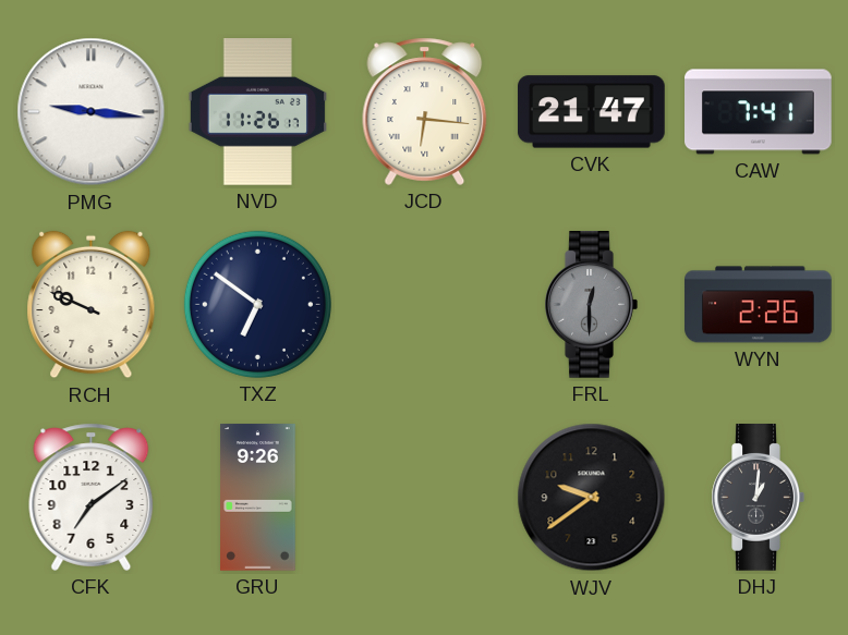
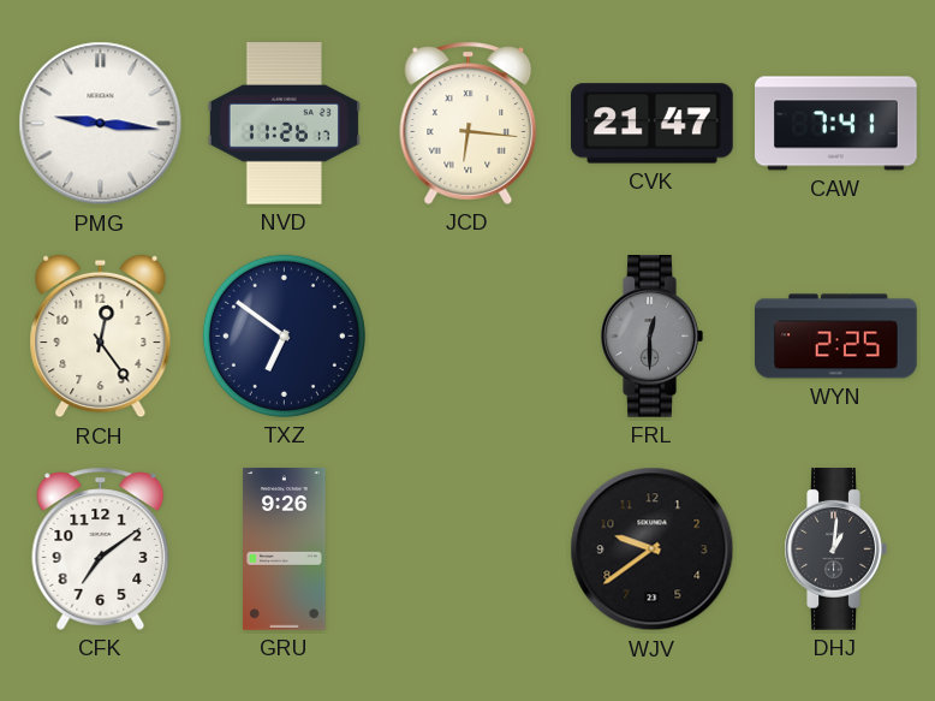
RCH: 9:49 -> 12:24 (101, 337)
WYN: 2:26 -> 2:25 (836, 337)
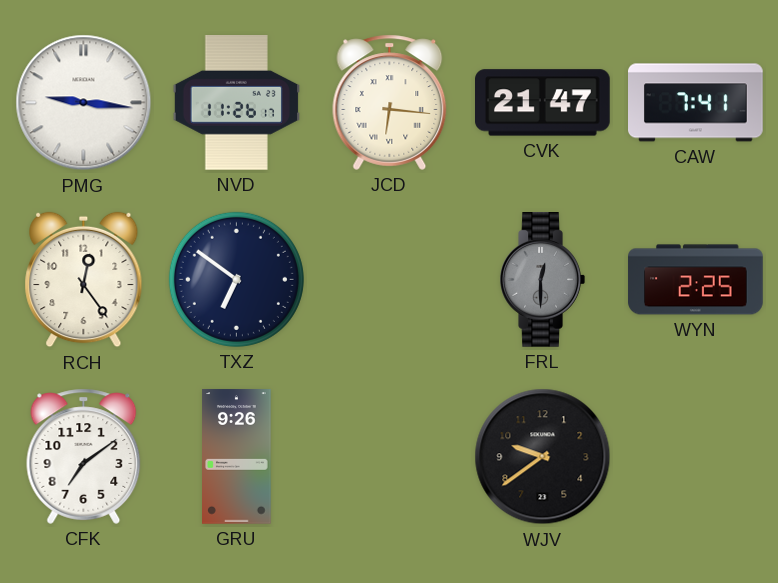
DHJ: 1:01 -> none (835, 549)
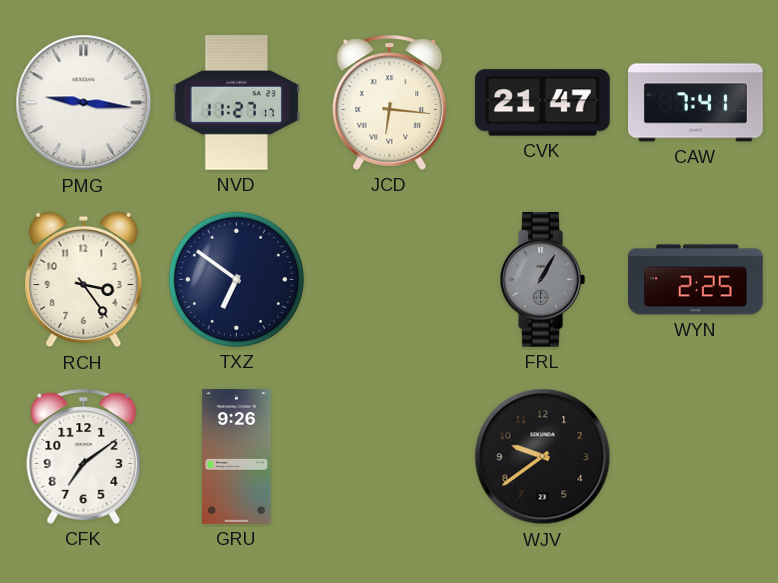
NVD: 11:26 -> 11:27 (236, 103)
RCH: 12:24 -> 3:24 (84, 280)
FRL: 12:30 -> 1:05 (542, 280)
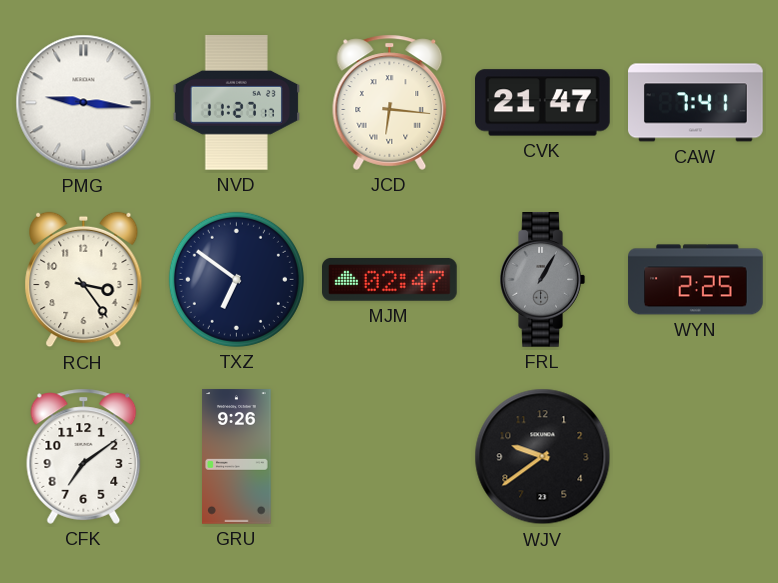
MJM: none -> 02:47 (390, 279)
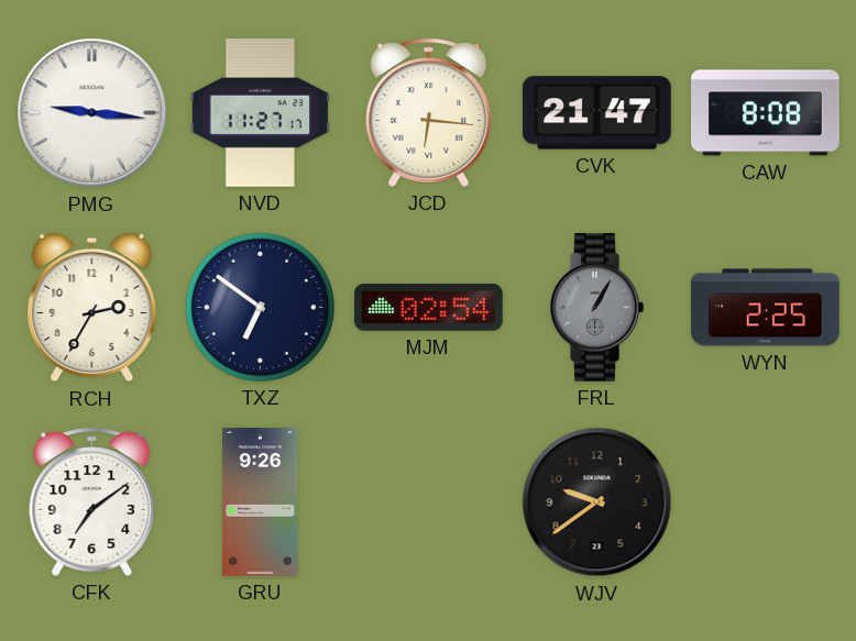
CAW: 7:41 -> 8:08 (766, 113)
RCH: 3:24 -> 2:35 (92, 308)
MJM: 02:47 -> 02:54 (429, 307)
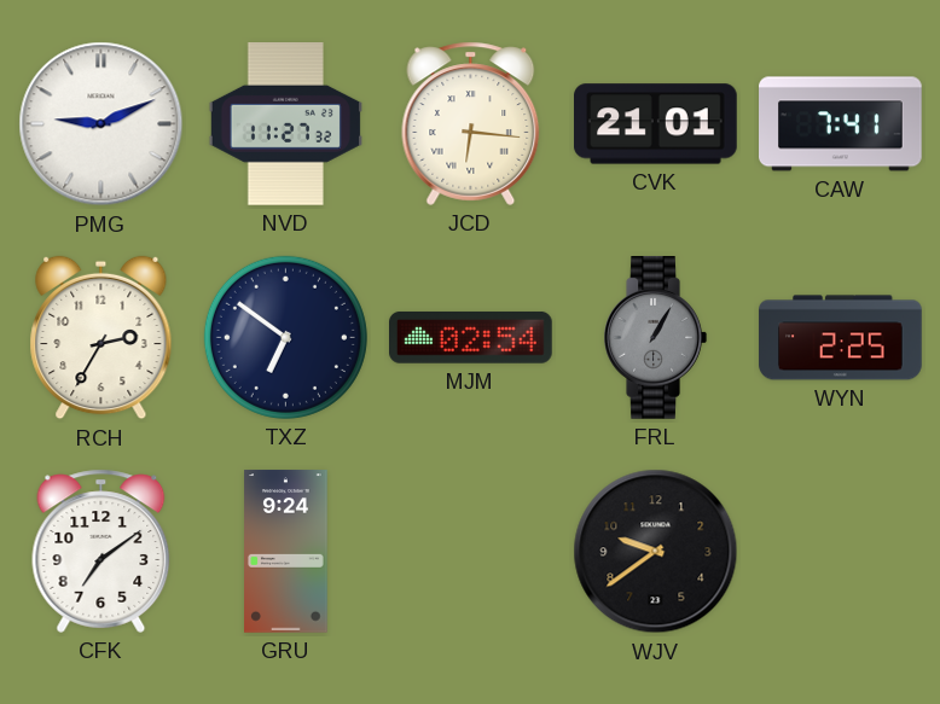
PMG: 9:16 -> 9:11 (101, 124)
NVD: 11:27:17 -> 11:27:32 (285, 124)
CVK: 21:47 -> 21:01 (656, 124)
CAW: 8:08 -> 7:41 (841, 124)
GRU: 9:26 -> 9:24 (286, 552)
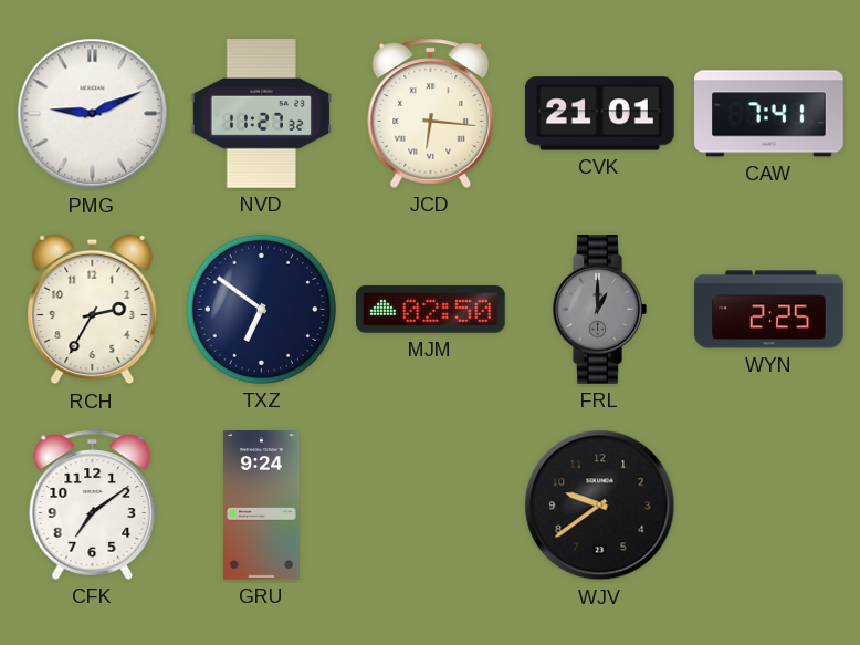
MJM: 02:54 -> 02:50 (431, 309)
FRL: 1:05 -> 1:00 (599, 310)
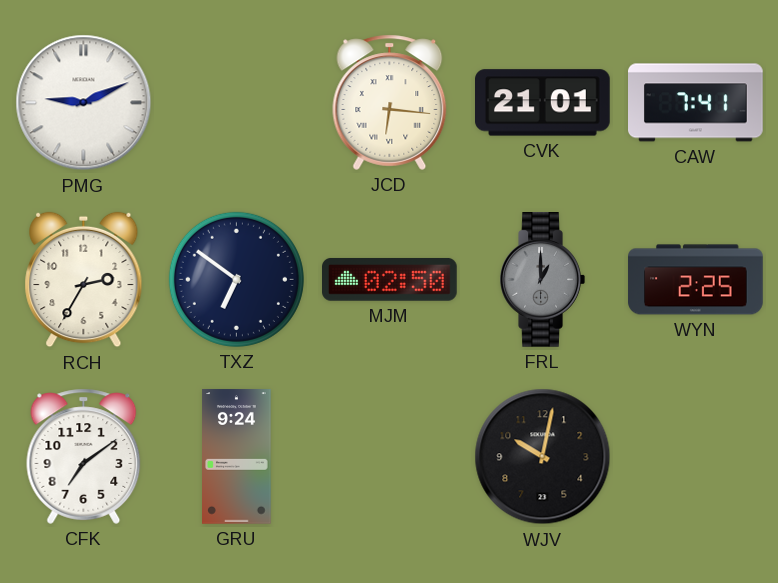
NVD: 11:27 -> none (261, 114)
WJV: 9:39 -> 10:02 (543, 457)
